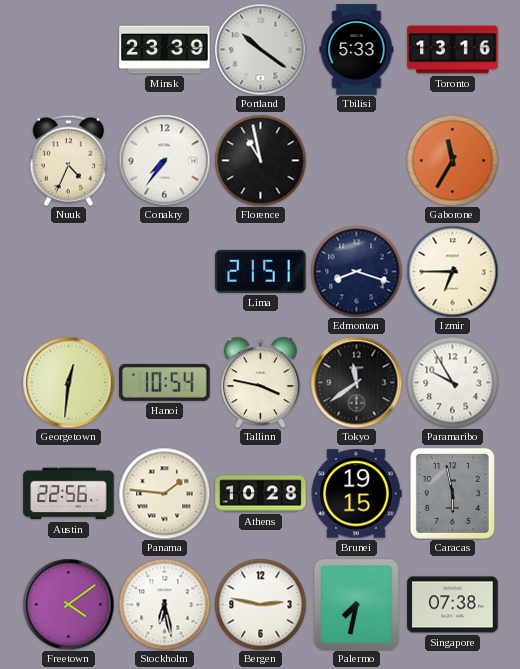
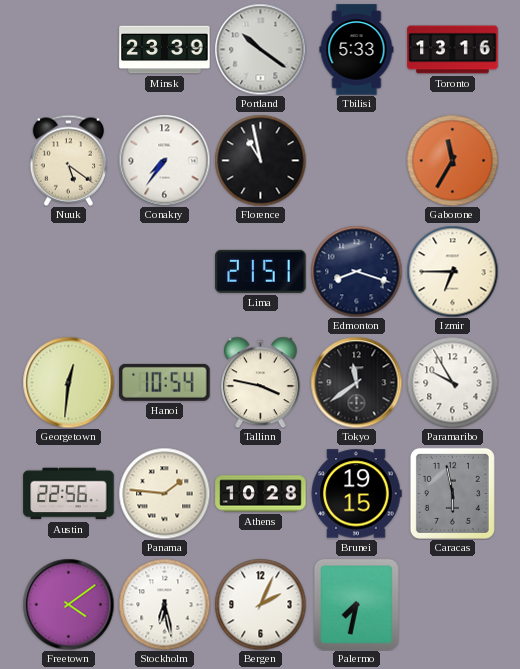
Nuuk: 4:34 -> 5:21 (68, 160)
Bergen: 2:47 -> 2:04 (260, 604)
Singapore: 07:38 -> none (453, 605)
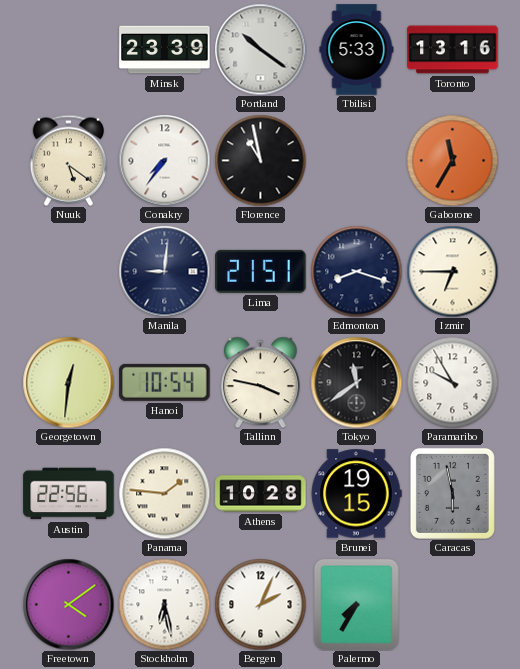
Manila: none -> 9:01 (164, 271)
Palermo: 7:32 -> 7:35 (356, 604)
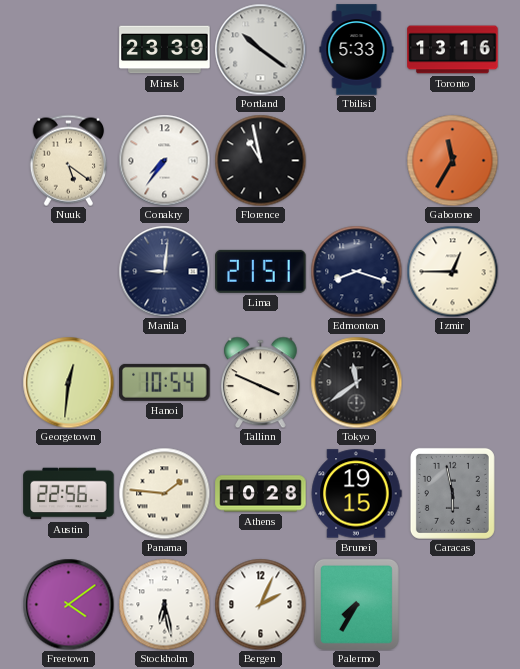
Izmir: 6:45 -> 12:45 (452, 271)
Tallinn: 3:47 -> 3:49 (261, 382)
Paramaribo: 9:55 -> none (452, 382)
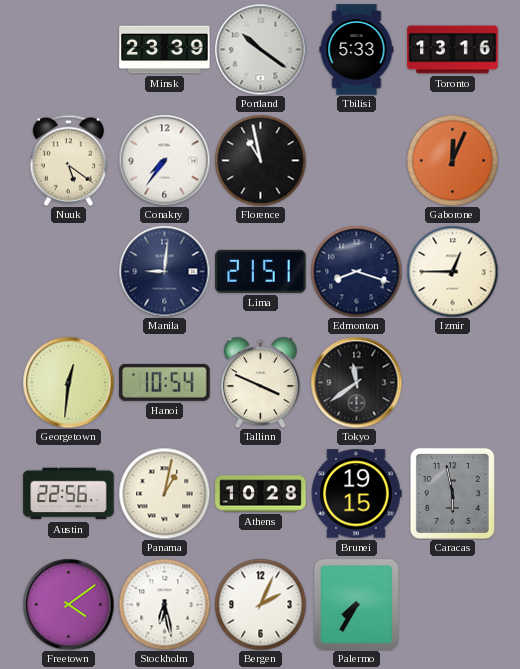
Gaborone: 11:35 -> 12:04 (452, 160)
Panama: 1:46 -> 1:02 (164, 493)
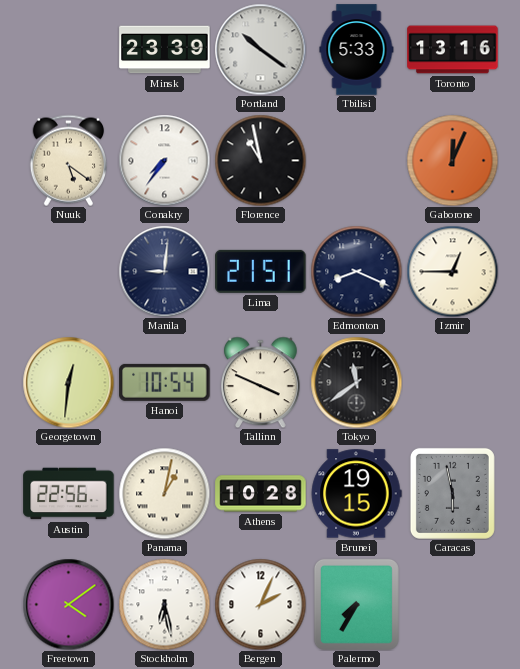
Edmonton: 8:18 -> 8:19 (356, 271)
